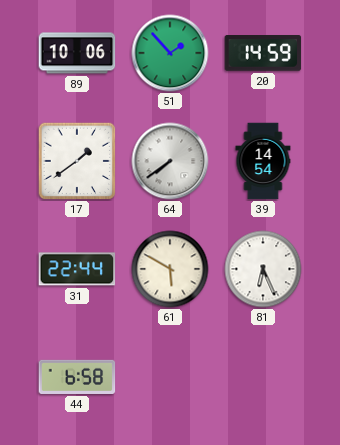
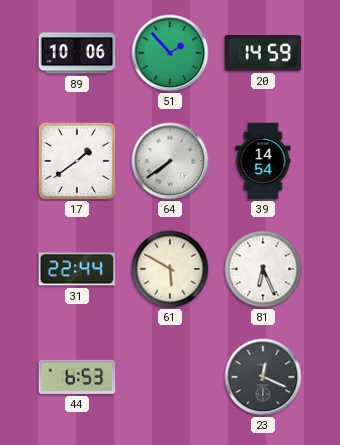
44: 6:58 -> 6:53 (77, 377)
23: none -> 12:19 (263, 377)
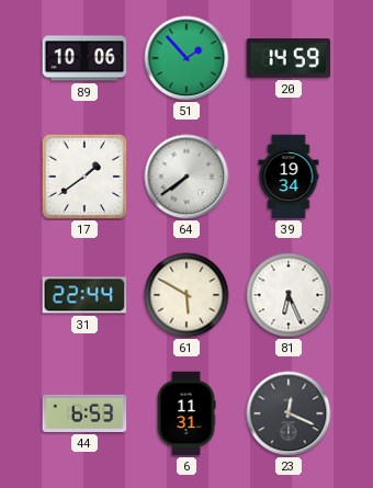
39: 14:54 -> 19:34 (289, 177)
6: none -> 11:31 (187, 413)
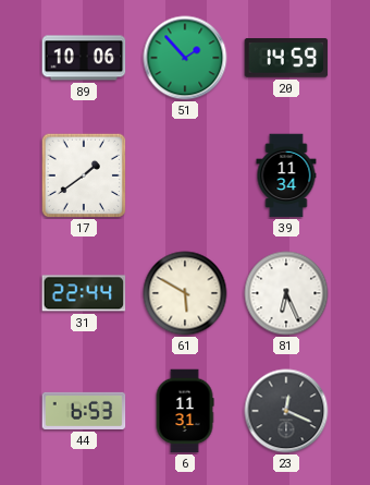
64: 7:39 -> none (187, 177)
39: 19:34 -> 11:34 (286, 175)
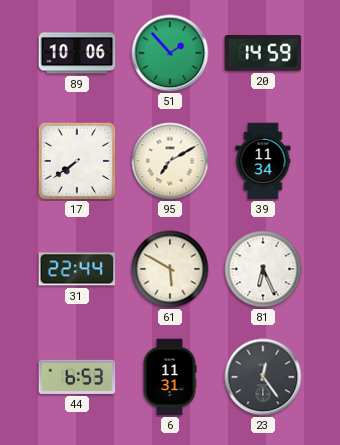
17: 1:39 -> 7:39 (77, 161)
95: none -> 7:10 (170, 161)
23: 12:19 -> 12:24 (263, 377)
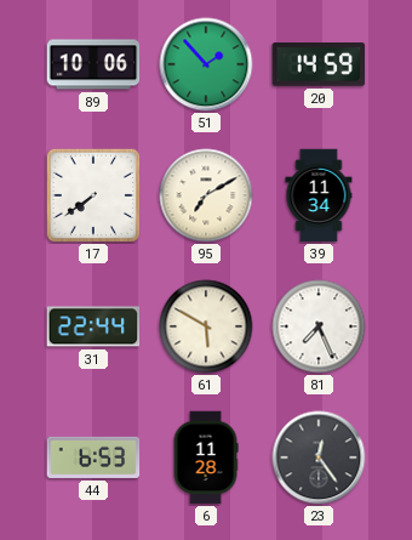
81: 6:26 -> 7:26 (319, 326)
6: 11:31 -> 11:28 (206, 457)
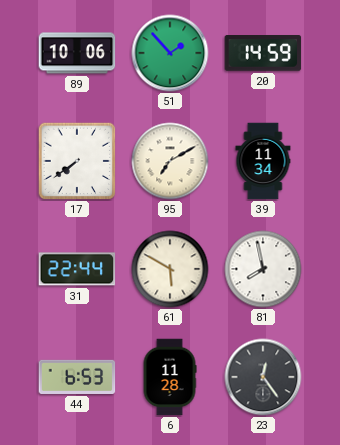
81: 7:26 -> 7:58 (263, 269)
